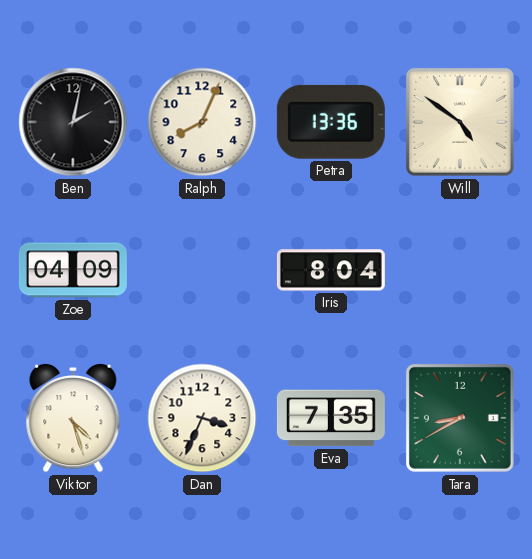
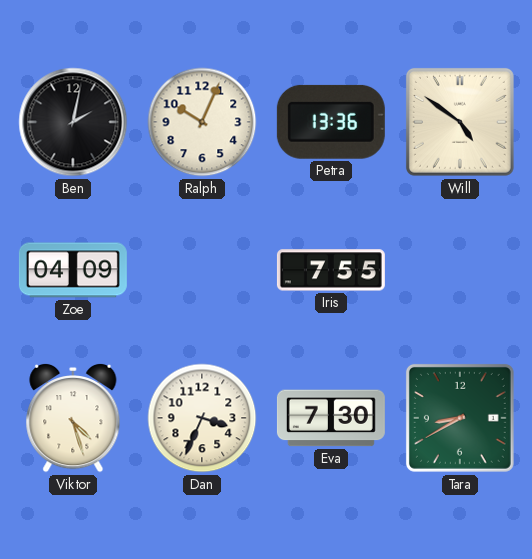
Ralph: 8:04 -> 10:04 (202, 122)
Iris: 8:04 -> 7:55 (331, 270)
Eva: 7:35 -> 7:30 (331, 418)
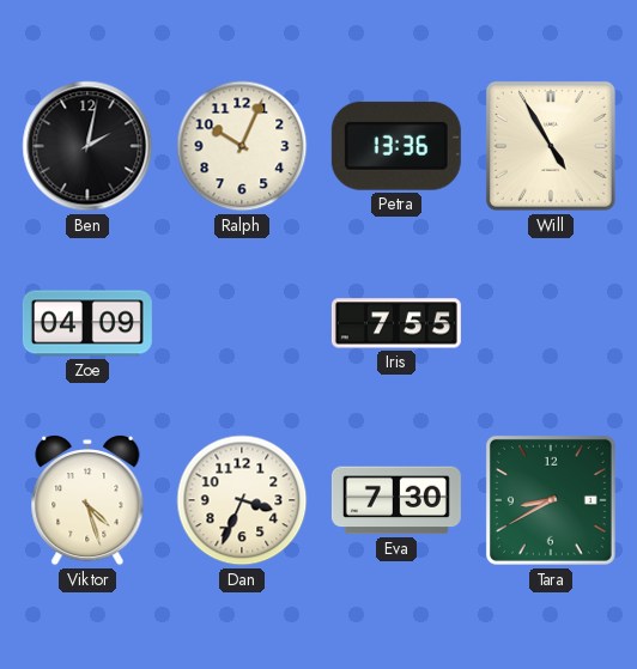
Will: 4:51 -> 4:55 (551, 146)
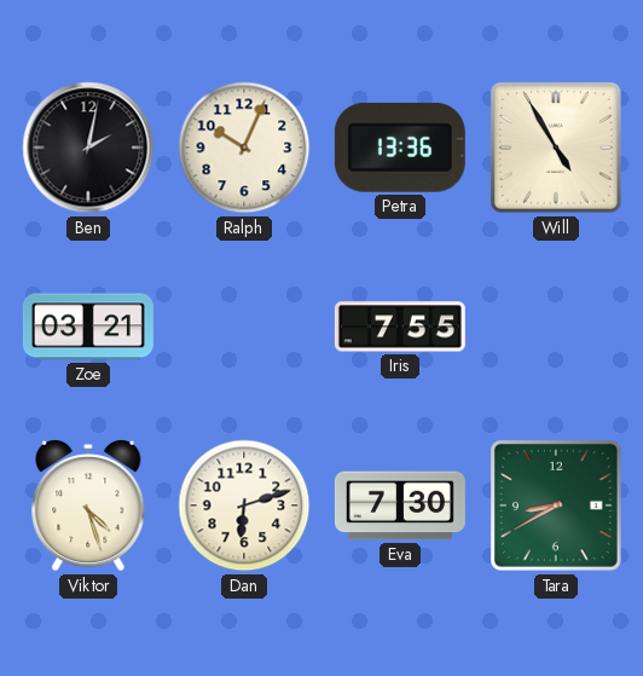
Zoe: 04:09 -> 03:21 (88, 327)
Dan: 3:34 -> 6:12 (244, 505)
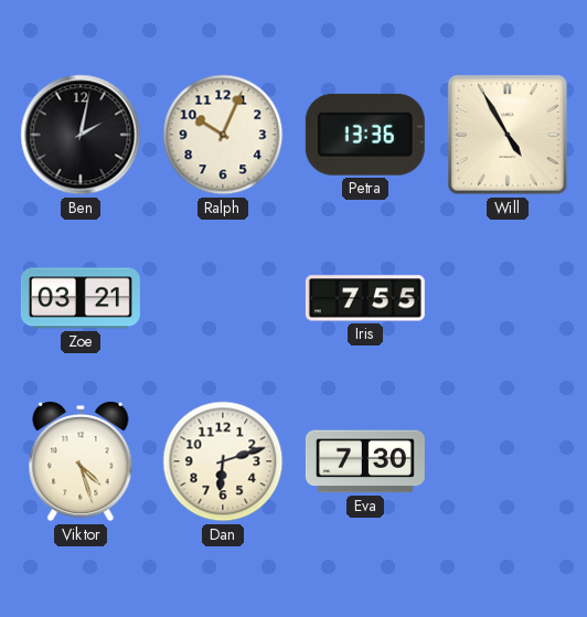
Tara: 8:40 -> none (556, 505)
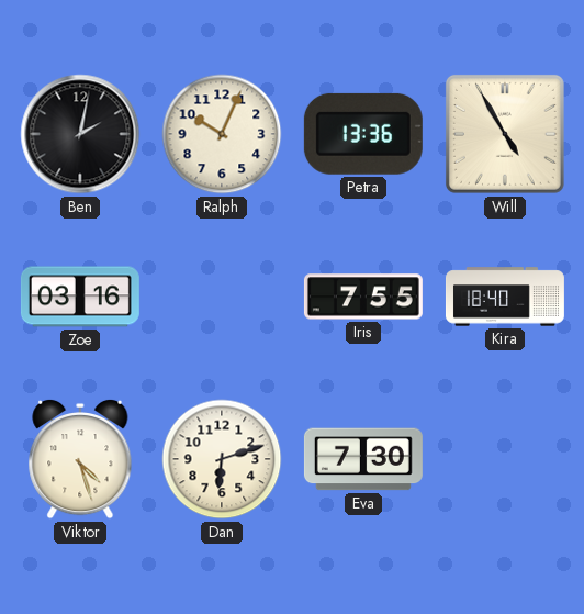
Zoe: 03:21 -> 03:16 (80, 297)
Kira: none -> 18:40 (505, 297)
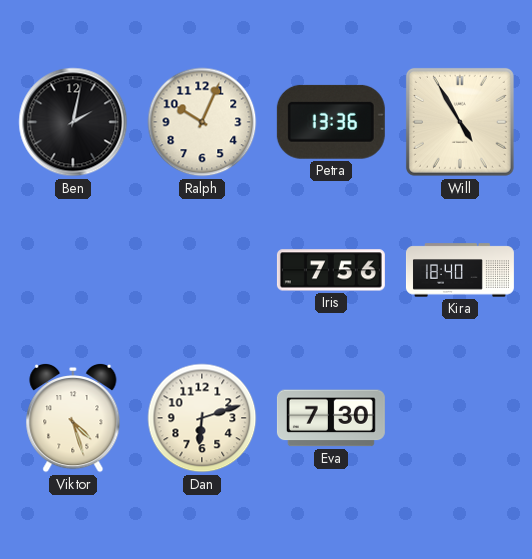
Zoe: 03:16 -> none (80, 297)
Iris: 7:55 -> 7:56 (331, 270)
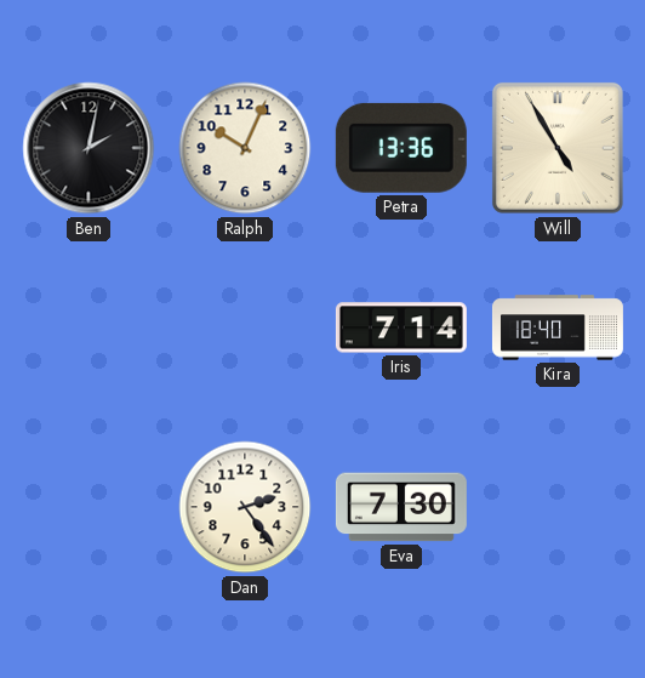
Iris: 7:56 -> 7:14 (401, 327)
Viktor: 4:27 -> none (73, 418)
Dan: 6:12 -> 2:24 (245, 507)
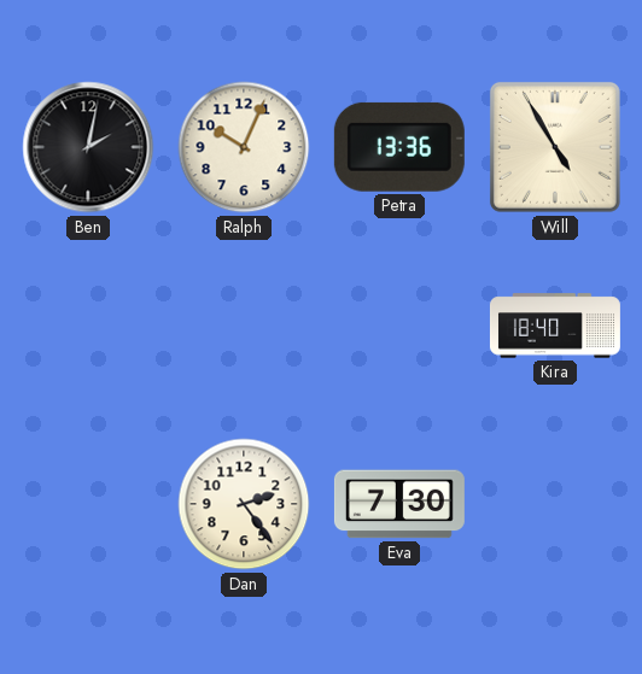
Iris: 7:14 -> none (401, 327)
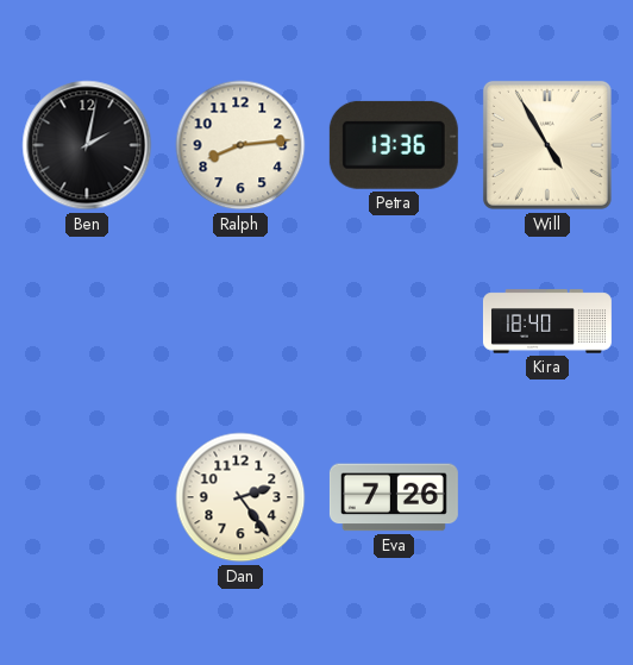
Ralph: 10:04 -> 8:14 (240, 145)
Eva: 7:30 -> 7:26 (394, 497)
